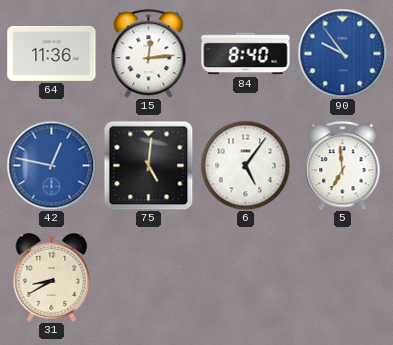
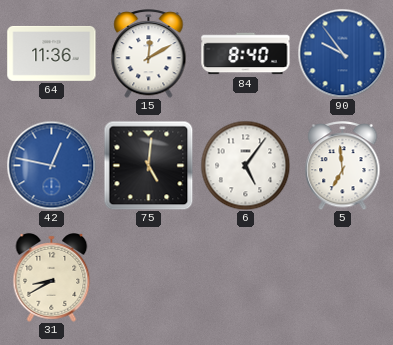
15: 12:14 -> 12:10 (149, 54)
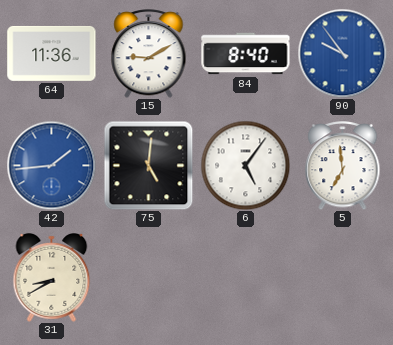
15: 12:10 -> 9:10 (149, 54)
42: 12:47 -> 1:44 (51, 165)
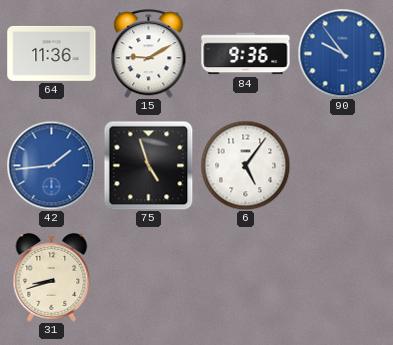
84: 8:40 -> 9:36 (246, 54)
75: 5:01 -> 4:57 (148, 165)
5: 6:59 -> none (343, 166)
31: 8:40 -> 8:42 (52, 278)
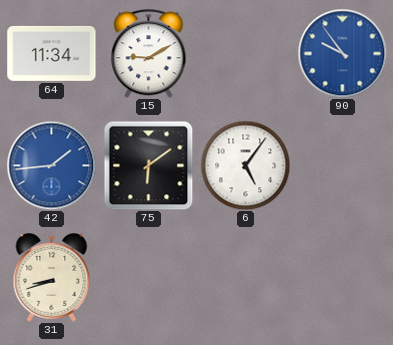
64: 11:36 -> 11:34 (52, 53)
84: 9:36 -> none (246, 54)
75: 4:57 -> 6:09 (148, 165)
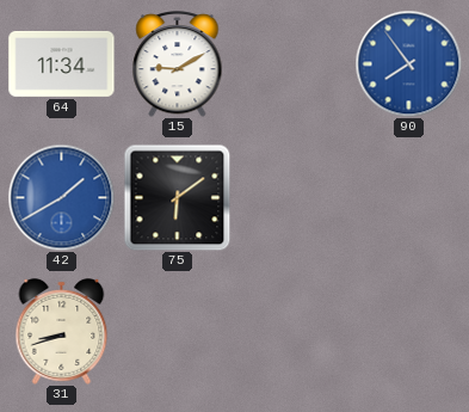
90: 9:54 -> 7:54 (408, 63)
42: 1:44 -> 1:40 (61, 197)
6: 5:06 -> none (245, 165)
